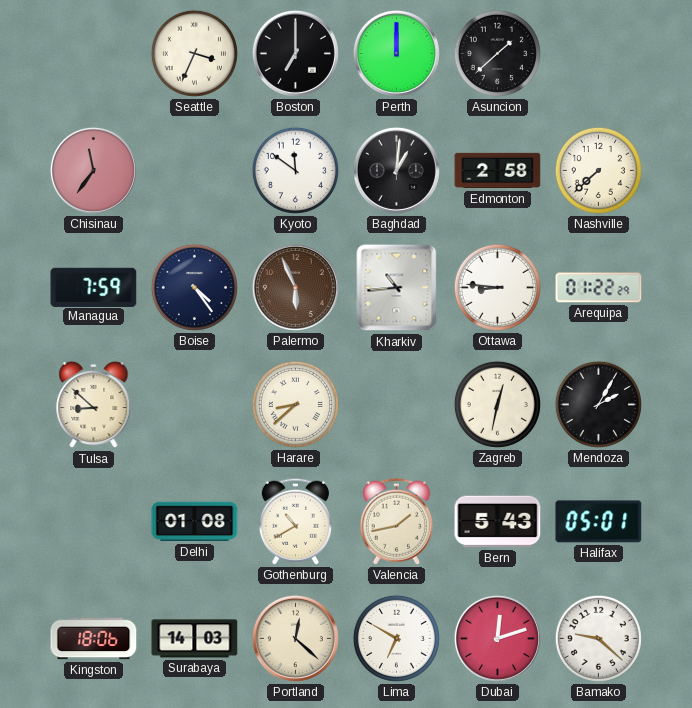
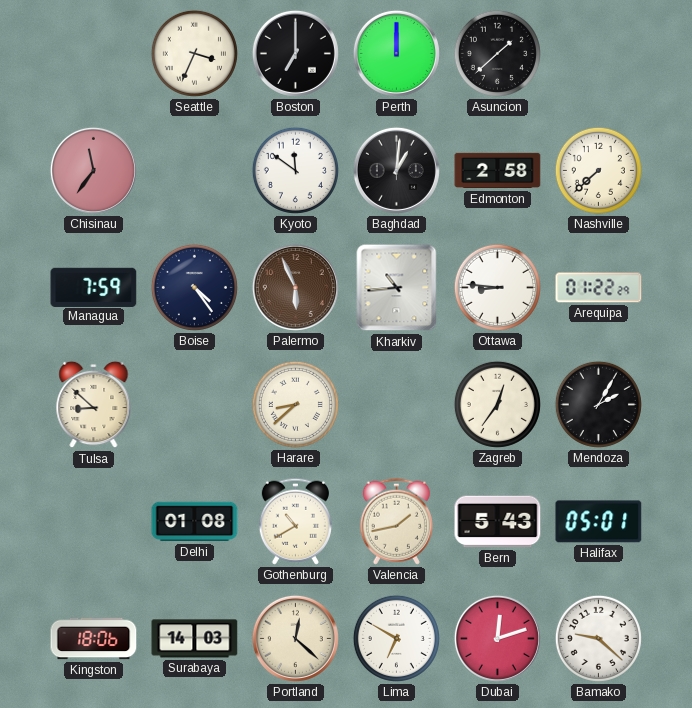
Zagreb: 12:32 -> 12:36 (497, 404)
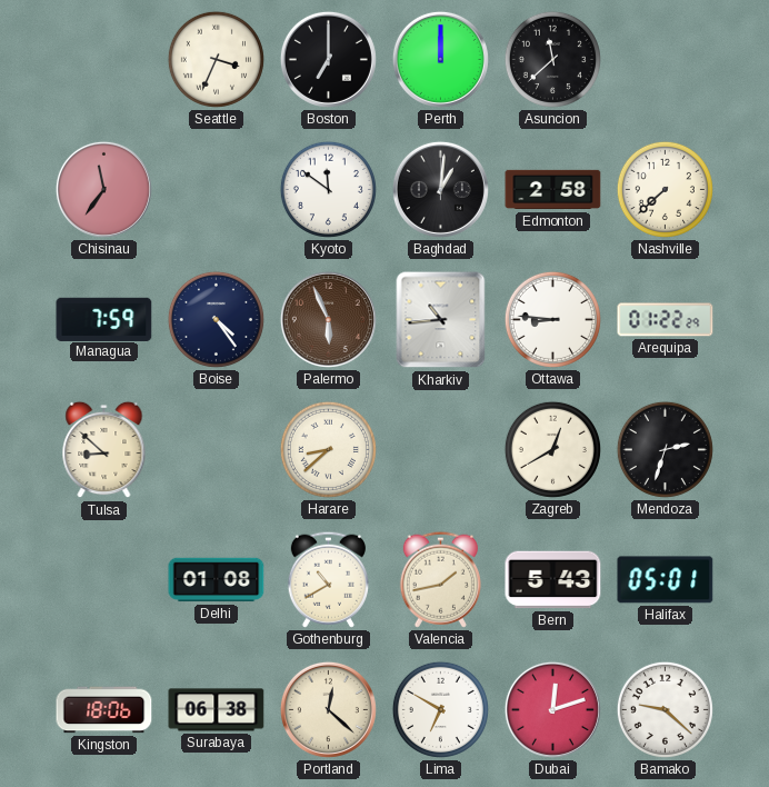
Asuncion: 1:38 -> 11:38 (552, 59)
Zagreb: 12:36 -> 12:40 (552, 449)
Mendoza: 2:05 -> 2:33 (665, 449)
Surabaya: 14:03 -> 06:38 (217, 710)
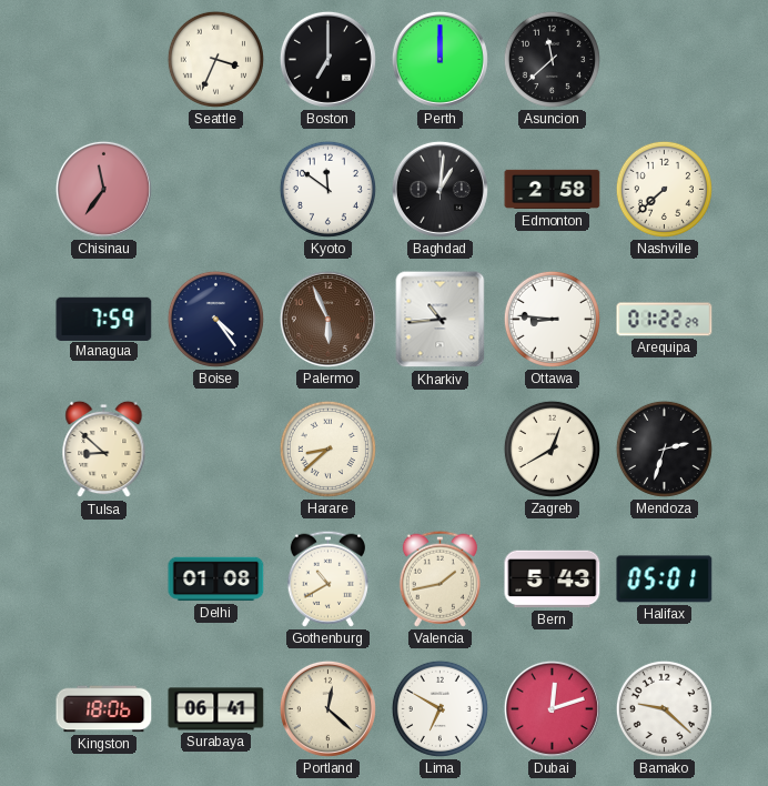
Surabaya: 06:38 -> 06:41 (216, 709)
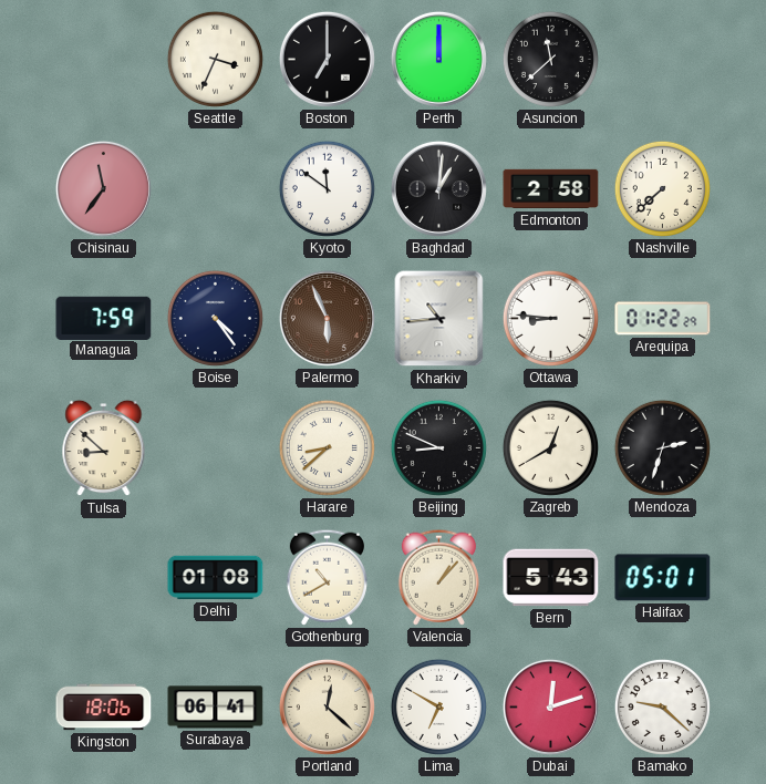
Beijing: none -> 8:49 (438, 447)
Valencia: 1:43 -> 1:07 (438, 577)
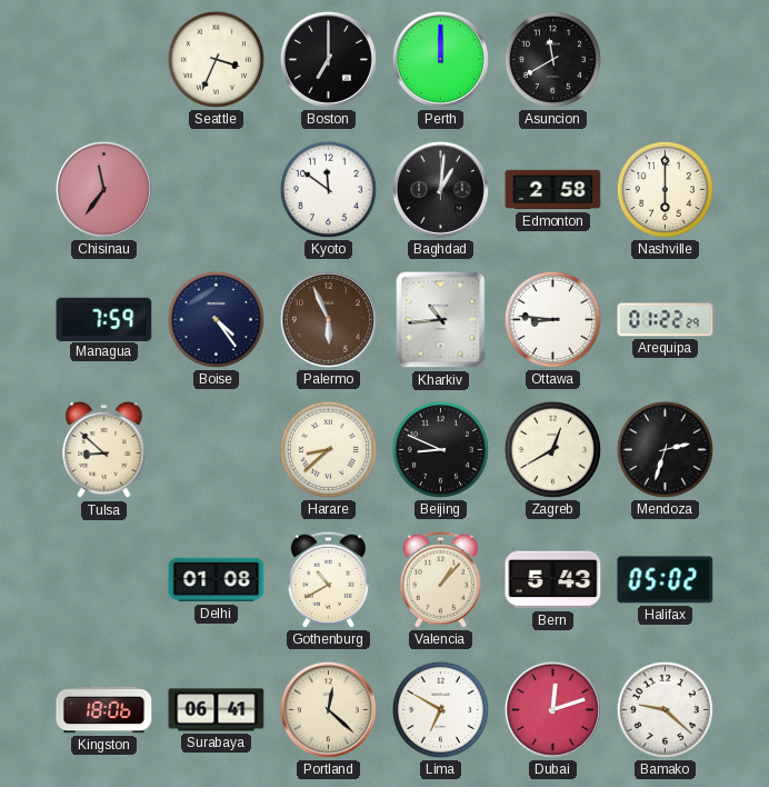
Asuncion: 11:38 -> 11:40 (552, 59)
Nashville: 7:38 -> 6:00 (665, 189)
Halifax: 05:01 -> 05:02 (666, 580)
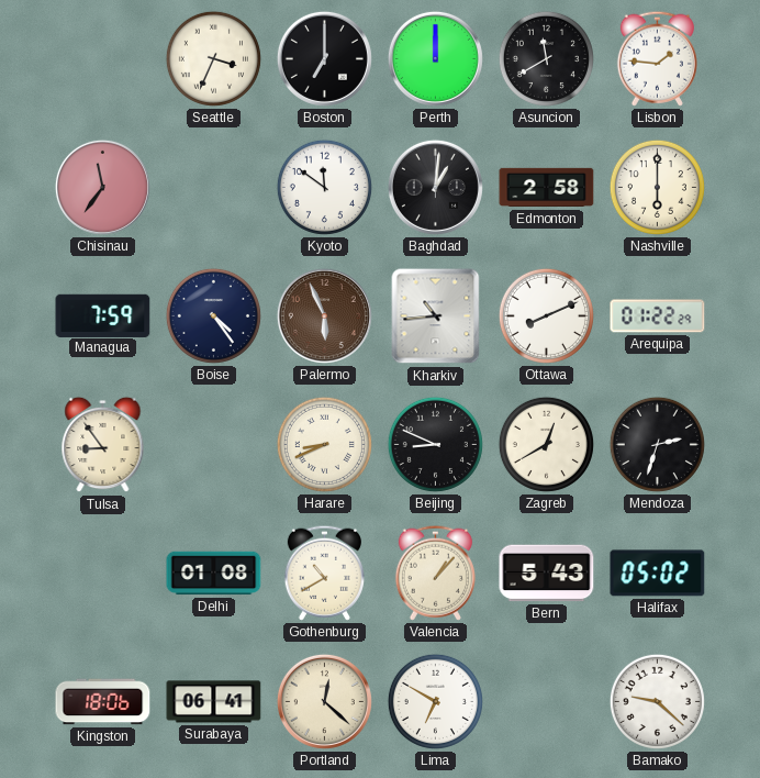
Lisbon: none -> 1:46 (657, 58)
Ottawa: 8:46 -> 8:11 (546, 315)
Tulsa: 8:52 -> 8:54 (103, 445)
Harare: 8:38 -> 8:41 (324, 444)
Dubai: 12:12 -> none (552, 709)
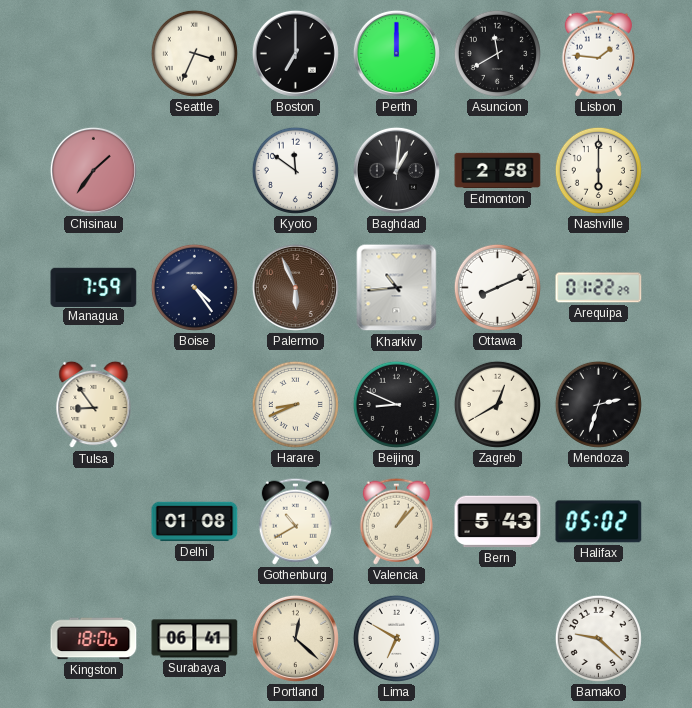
Chisinau: 11:36 -> 1:36 (93, 170)
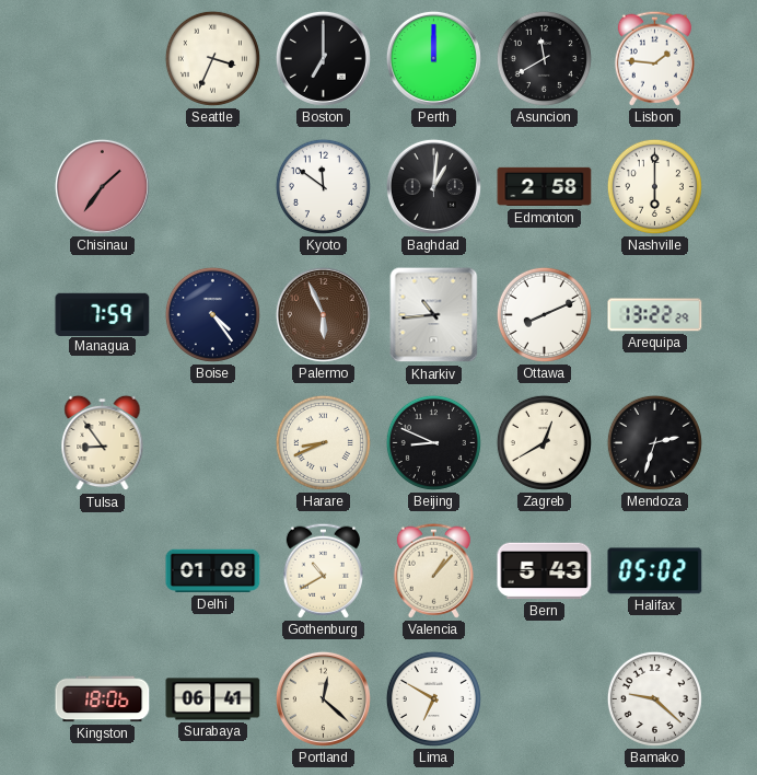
Arequipa: 01:22 -> 13:22 (655, 315)
